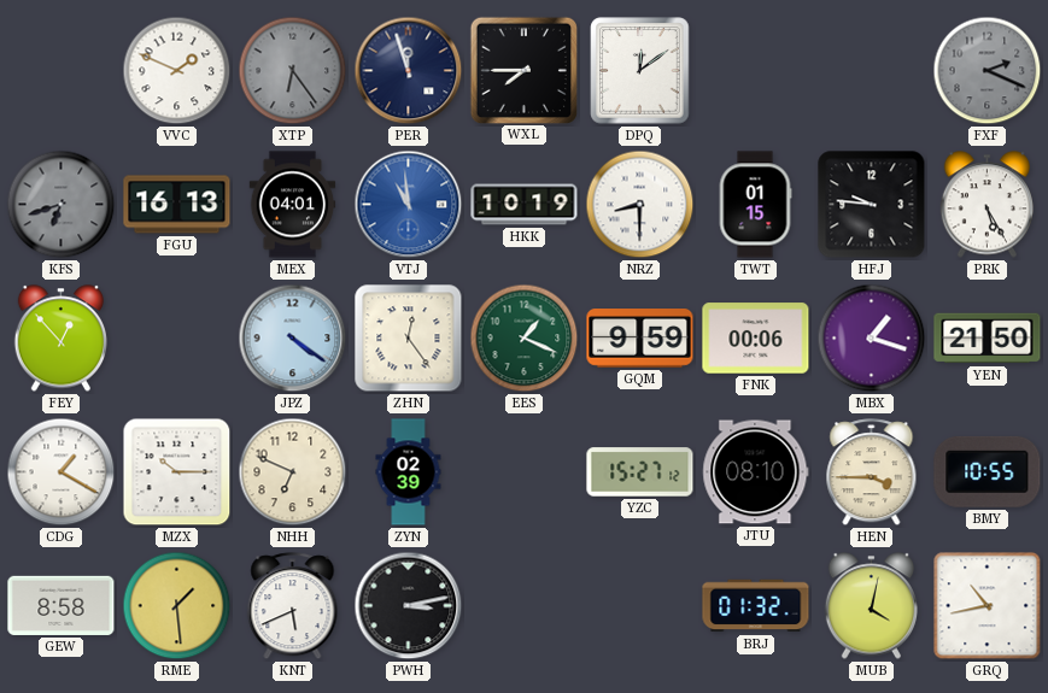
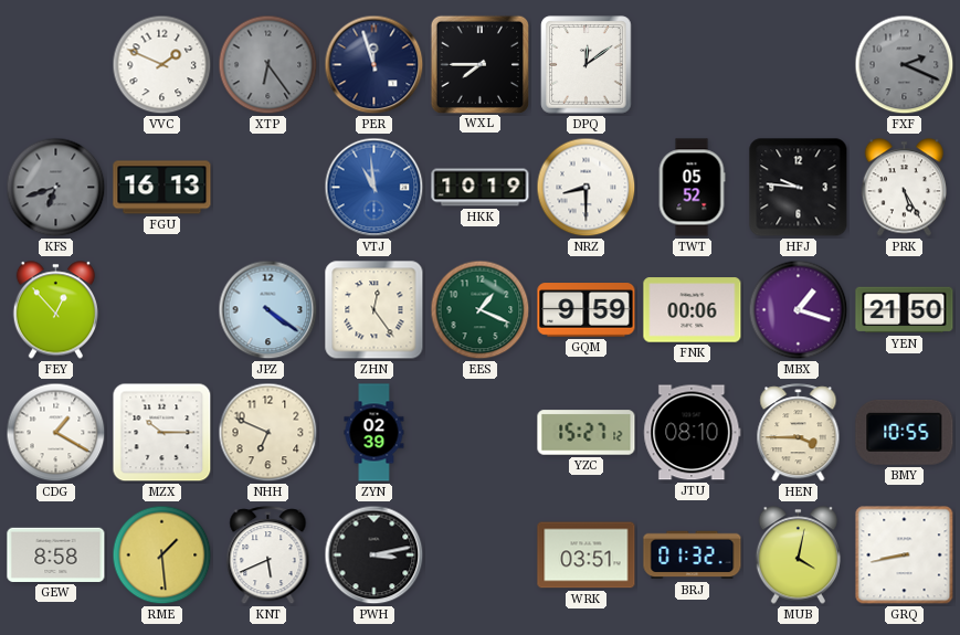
MEX: 04:01 -> none (293, 205)
TWT: 01:15 -> 05:52 (692, 188)
WRK: none -> 03:51 (587, 555)
GRQ: 10:43 -> 8:43 (905, 555)
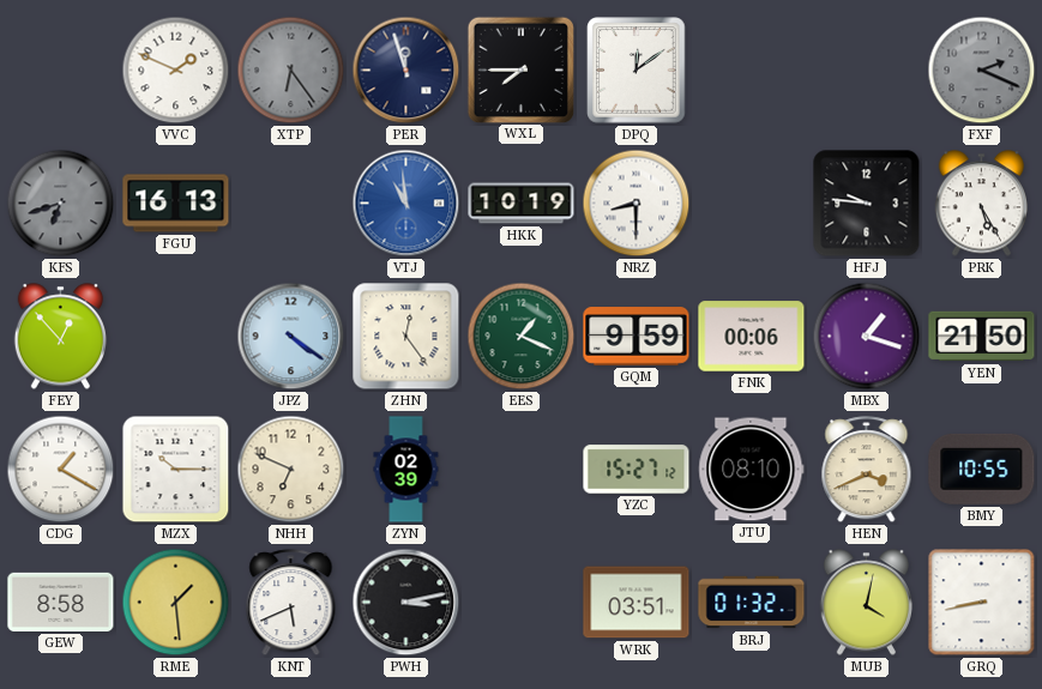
TWT: 05:52 -> none (692, 188)
HEN: 3:45 -> 3:41 (867, 470)
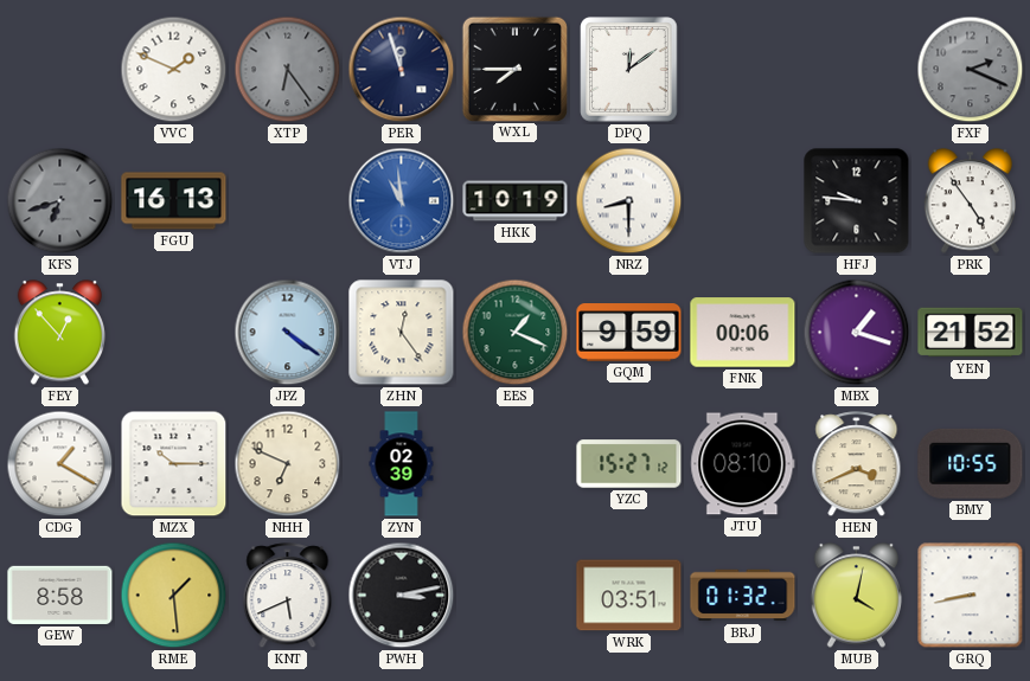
PRK: 5:25 -> 4:54 (970, 201)
YEN: 21:50 -> 21:52 (971, 333)
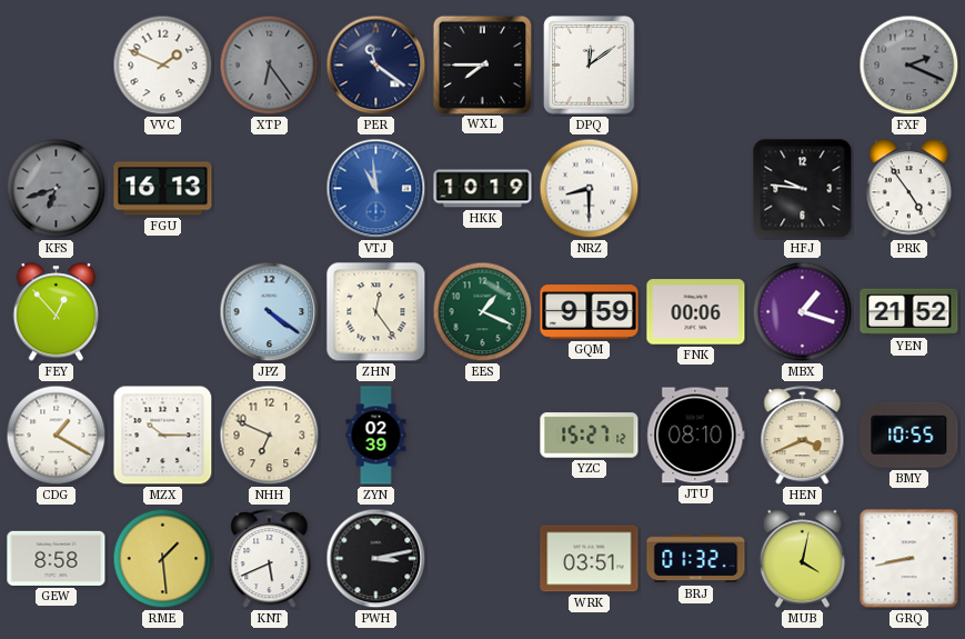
PER: 11:57 -> 11:21 (376, 66)
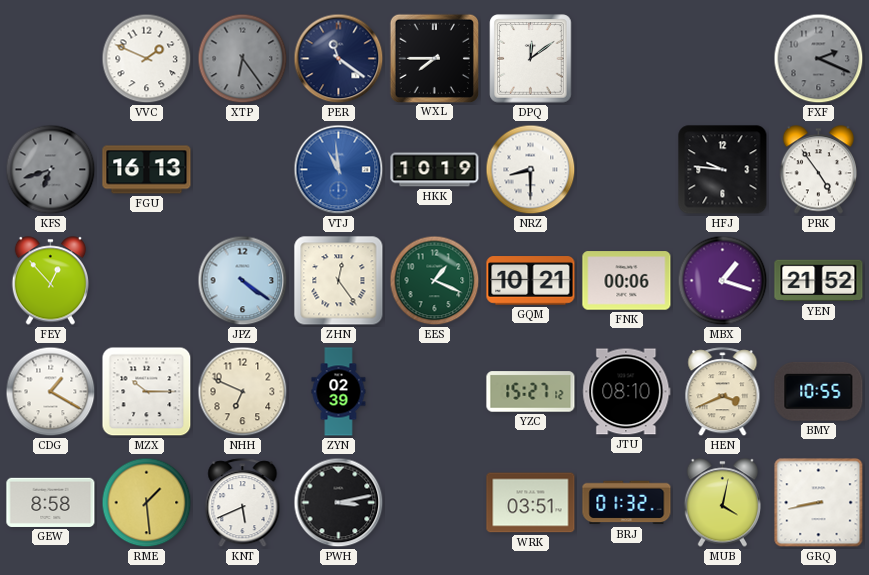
GQM: 9:59 -> 10:21 (531, 281)
